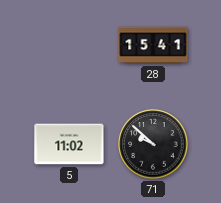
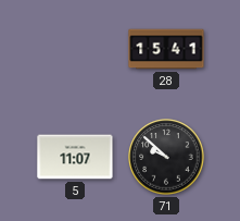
5: 11:02 -> 11:07 (75, 157)
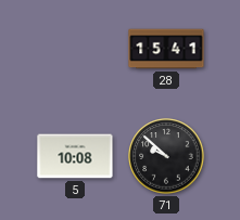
5: 11:07 -> 10:08 (75, 156)
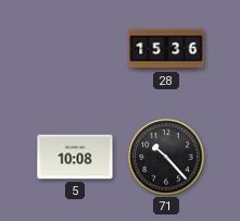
28: 15:41 -> 15:36 (166, 49)
71: 9:52 -> 10:23 (166, 157)
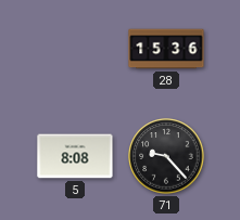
5: 10:08 -> 8:08 (75, 156)
71: 10:23 -> 9:23 (166, 156)
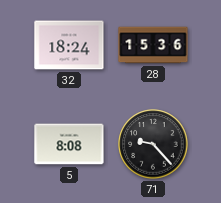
32: none -> 18:24 (69, 45)
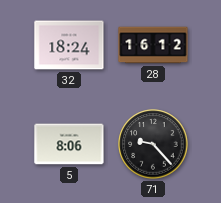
28: 15:36 -> 16:12 (153, 45)
5: 8:08 -> 8:06 (69, 144)
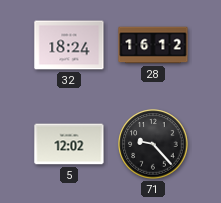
5: 8:06 -> 12:02 (69, 144)
